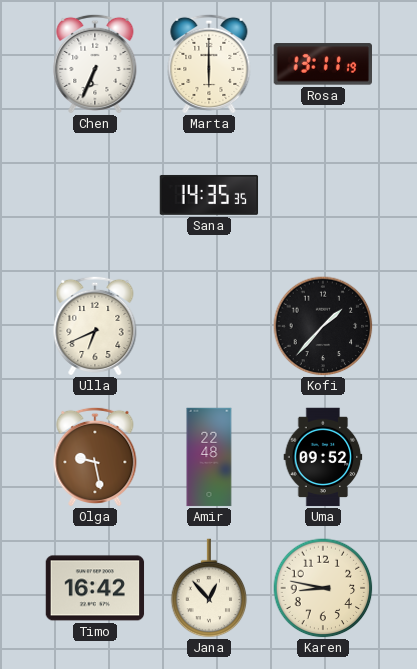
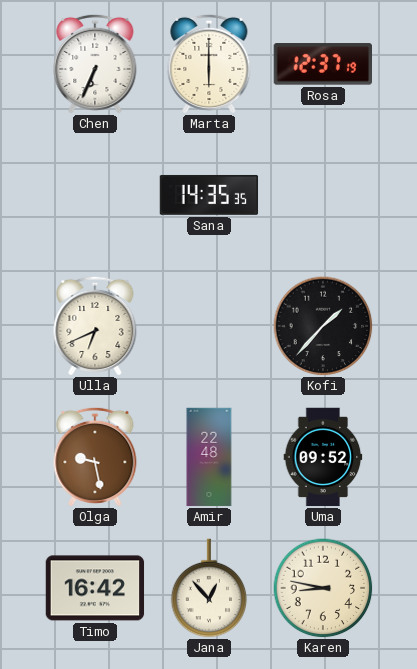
Rosa: 13:11 -> 12:37 (322, 64)
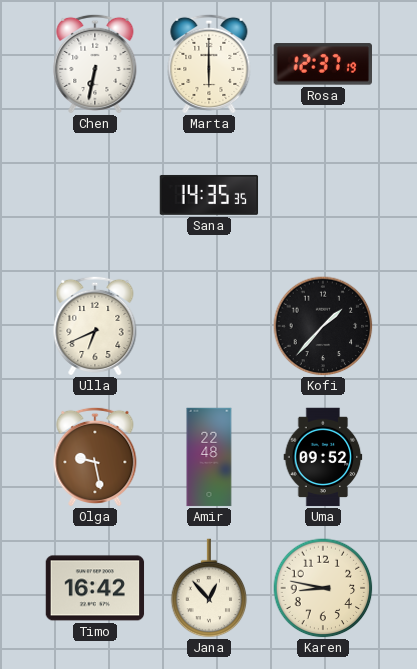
Chen: 6:34 -> 6:32 (95, 63)
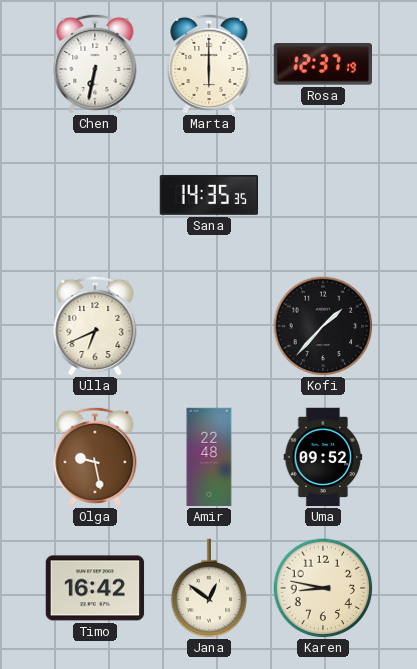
Jana: 12:53 -> 12:51 (209, 588)
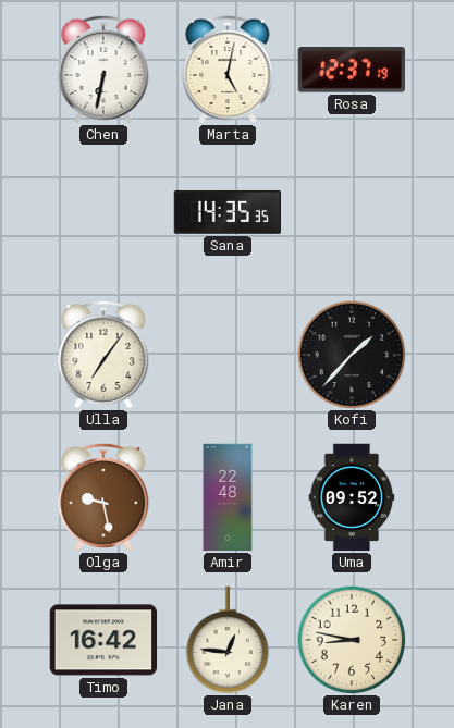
Marta: 6:00 -> 5:02 (228, 69)
Ulla: 6:41 -> 7:06 (103, 354)
Jana: 12:51 -> 12:46 (228, 640)
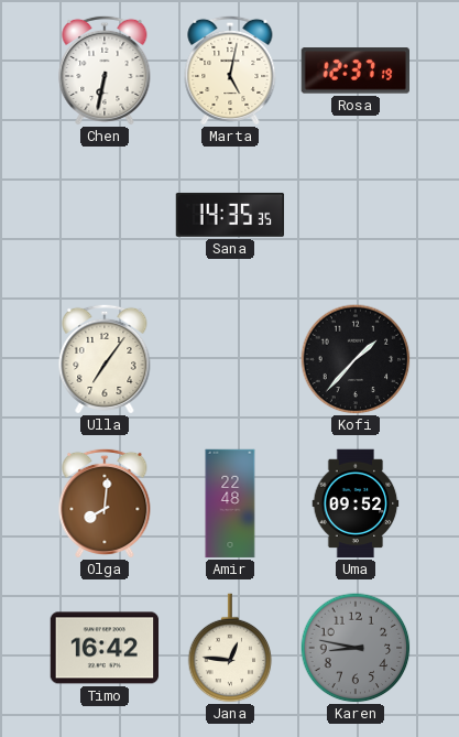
Olga: 9:28 -> 8:01 (105, 502)
Karen dial: cream -> grey (356, 648)
